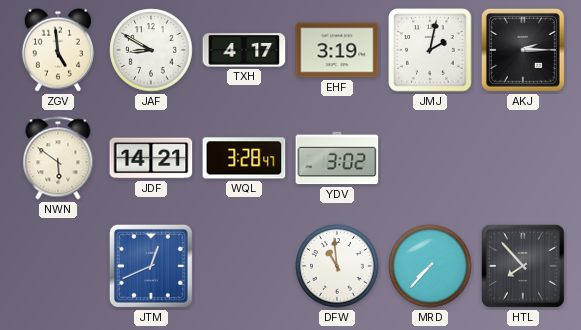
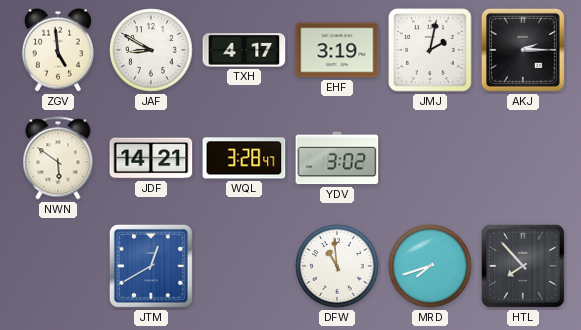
JTM: 12:41 -> 12:40 (151, 266)
MRD: 7:37 -> 7:42 (430, 266)
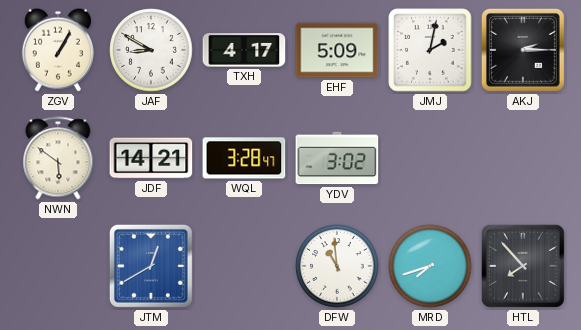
ZGV: 4:59 -> 1:05 (58, 50)
EHF: 3:19 -> 5:09 (337, 50)
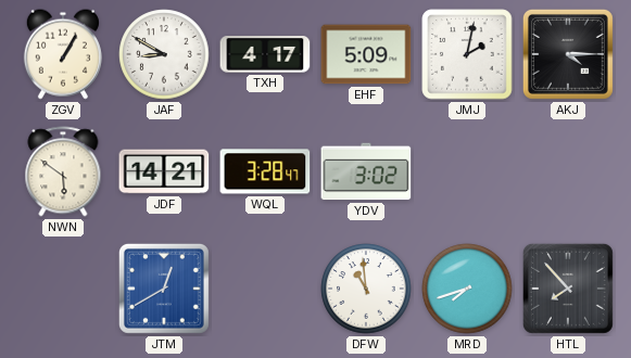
AKJ: 2:15 -> 4:15 (568, 54)
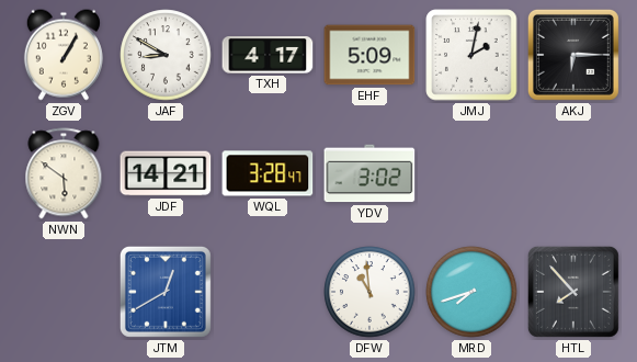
AKJ: 4:15 -> 6:15 (573, 55)
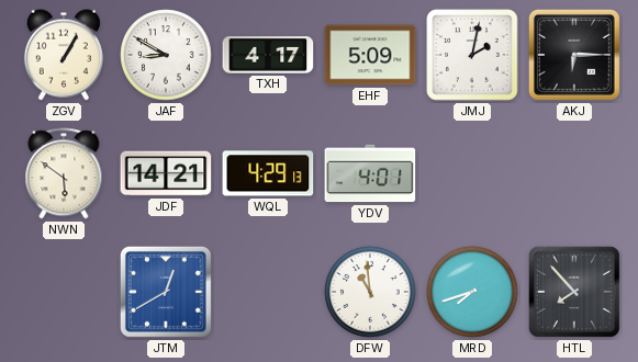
WQL: 3:28 -> 4:29 (268, 173)
YDV: 3:02 -> 4:01 (370, 173)
